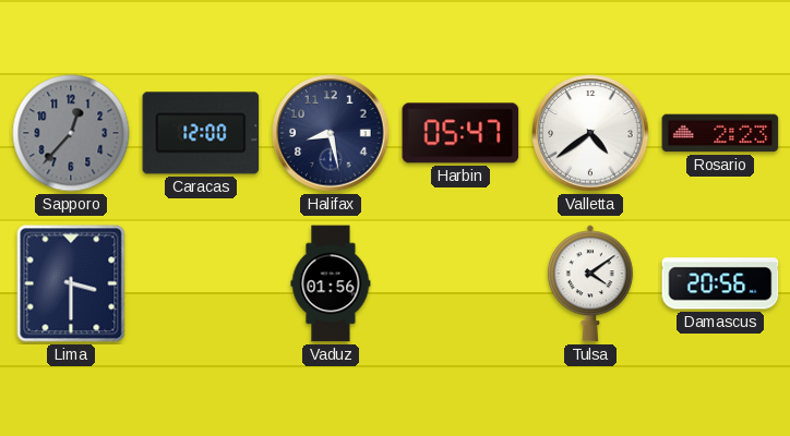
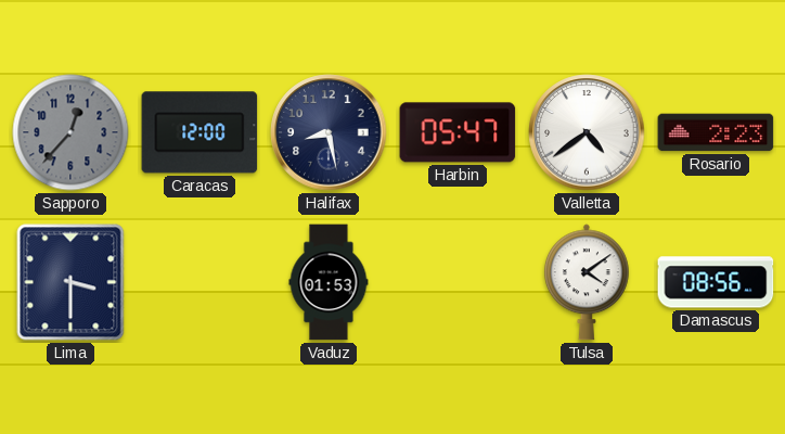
Vaduz: 01:56 -> 01:53 (329, 282)
Damascus: 20:56 -> 08:56 (716, 282)
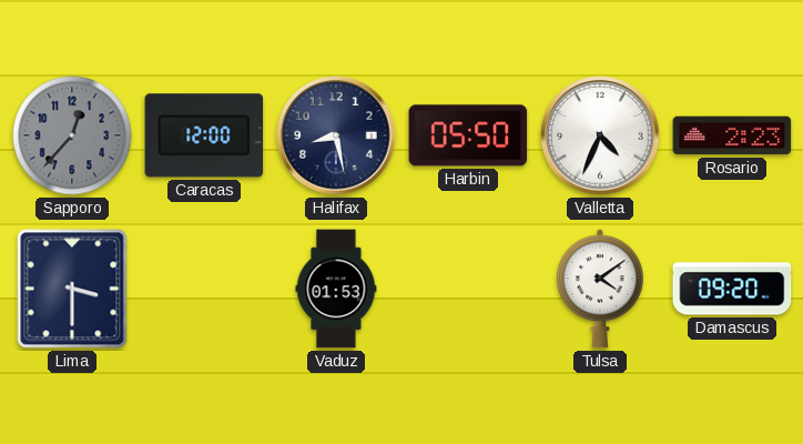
Harbin: 05:47 -> 05:50 (468, 135)
Valletta: 4:39 -> 4:34 (600, 135)
Damascus: 08:56 -> 09:20 (732, 289)
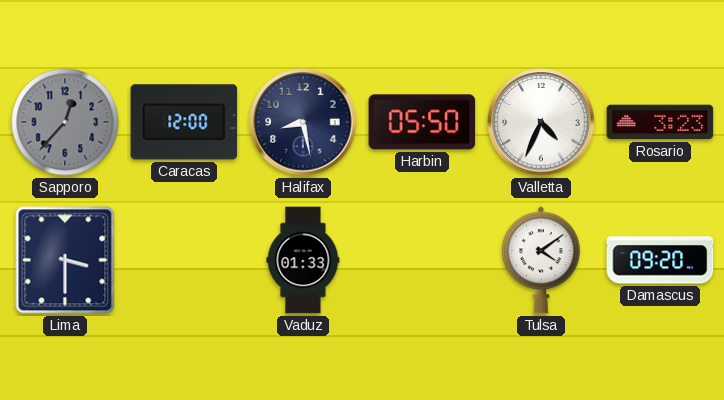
Rosario: 2:23 -> 3:23 (660, 122)
Vaduz: 01:53 -> 01:33 (303, 260)
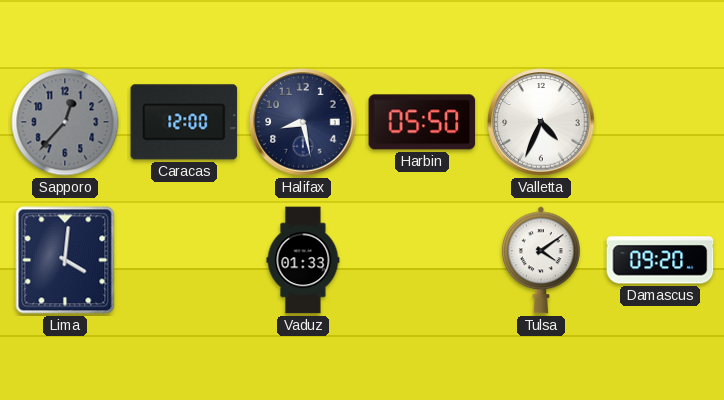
Rosario: 3:23 -> none (660, 122)
Lima: 3:30 -> 4:01 (65, 260)
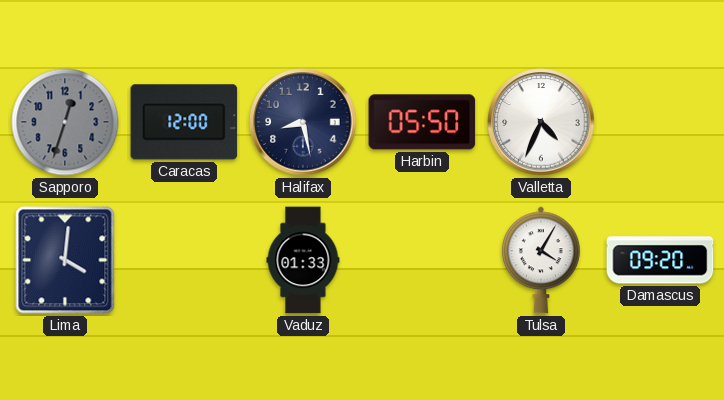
Sapporo: 12:37 -> 12:33 (65, 122)
Tulsa: 4:09 -> 4:05 (541, 260)
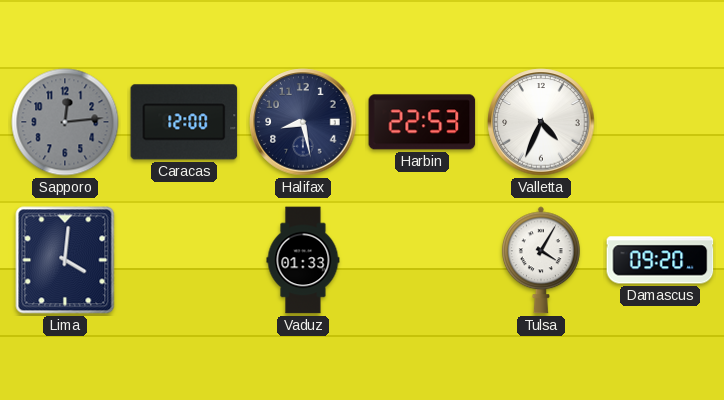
Sapporo: 12:33 -> 12:14 (65, 122)
Harbin: 05:50 -> 22:53 (422, 122)
